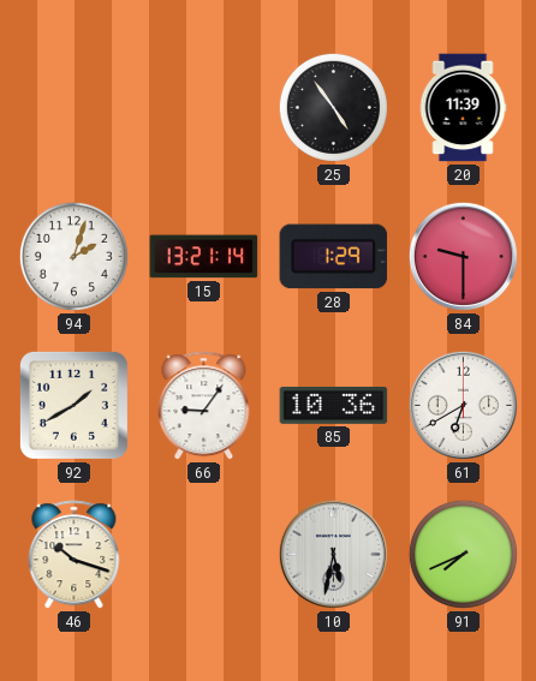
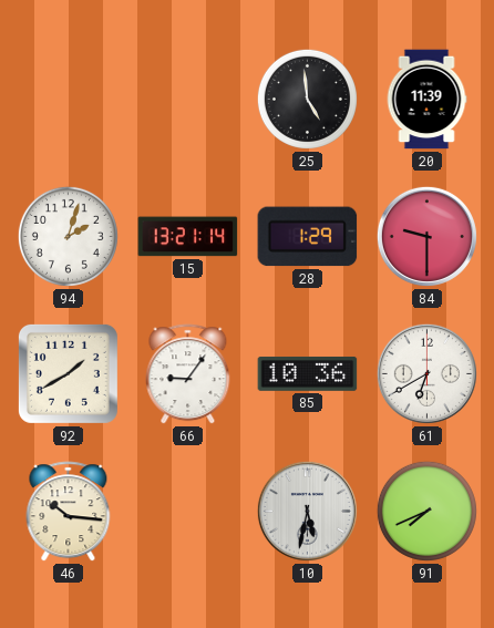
25: 4:54 -> 4:59 (307, 99)
46: 10:18 -> 10:16 (69, 512)
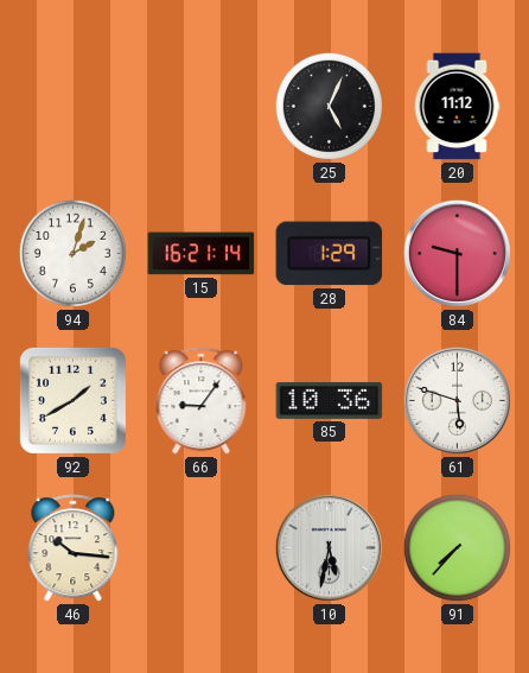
25: 4:59 -> 5:04 (329, 106)
20: 11:39 -> 11:12 (457, 107)
15: 13:21 -> 16:21 (202, 254)
61: 6:40 -> 5:48 (457, 400)
91: 7:41 -> 7:37 (457, 547)
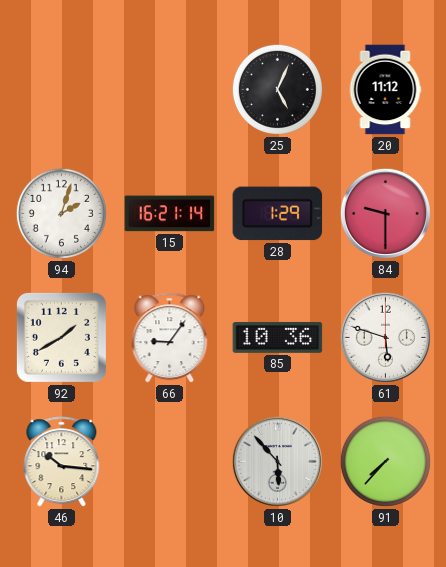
10: 5:32 -> 5:53 (277, 461)
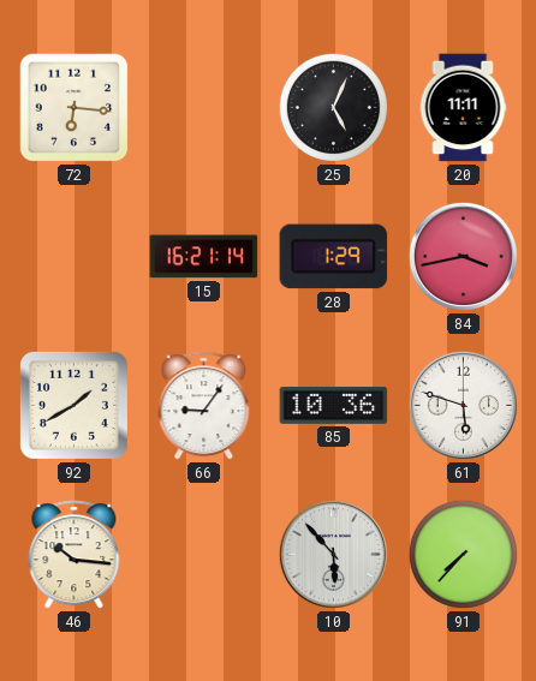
72: none -> 6:16 (75, 108)
20: 11:12 -> 11:11 (463, 108)
94: 2:03 -> none (61, 213)
84: 9:30 -> 3:43 (463, 256)
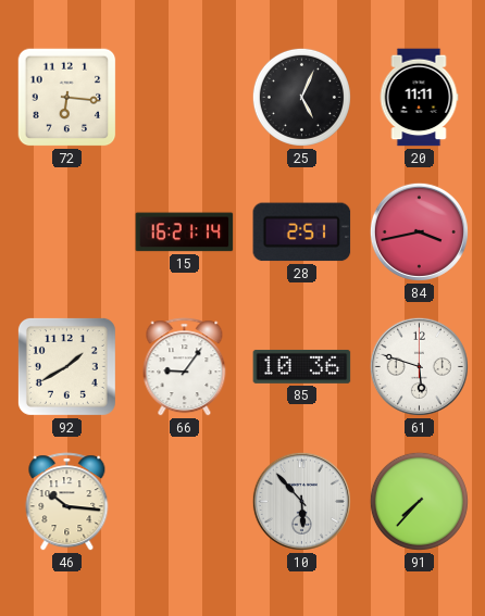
28: 1:29 -> 2:51 (302, 232)
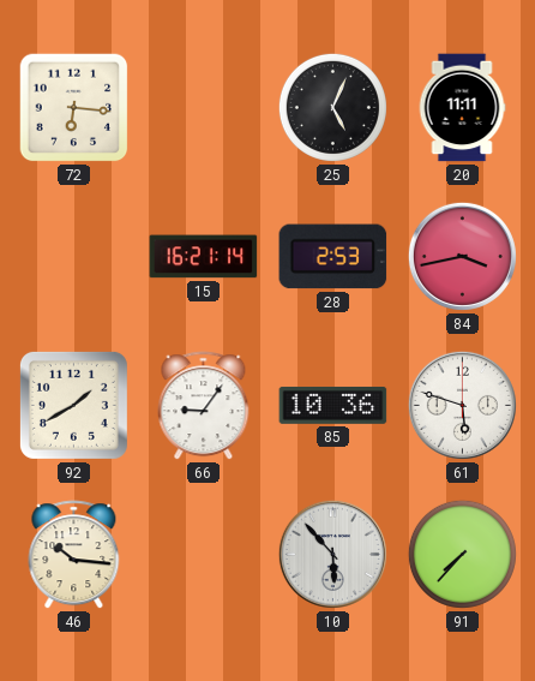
28: 2:51 -> 2:53 (333, 257)
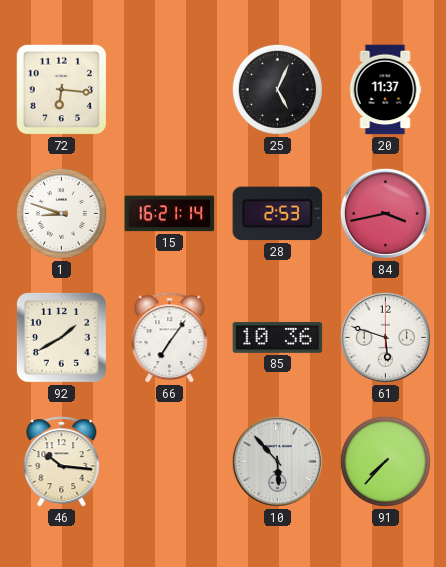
20: 11:11 -> 11:37 (385, 90)
1: none -> 8:48 (61, 213)
66: 9:06 -> 7:06 (170, 338)
